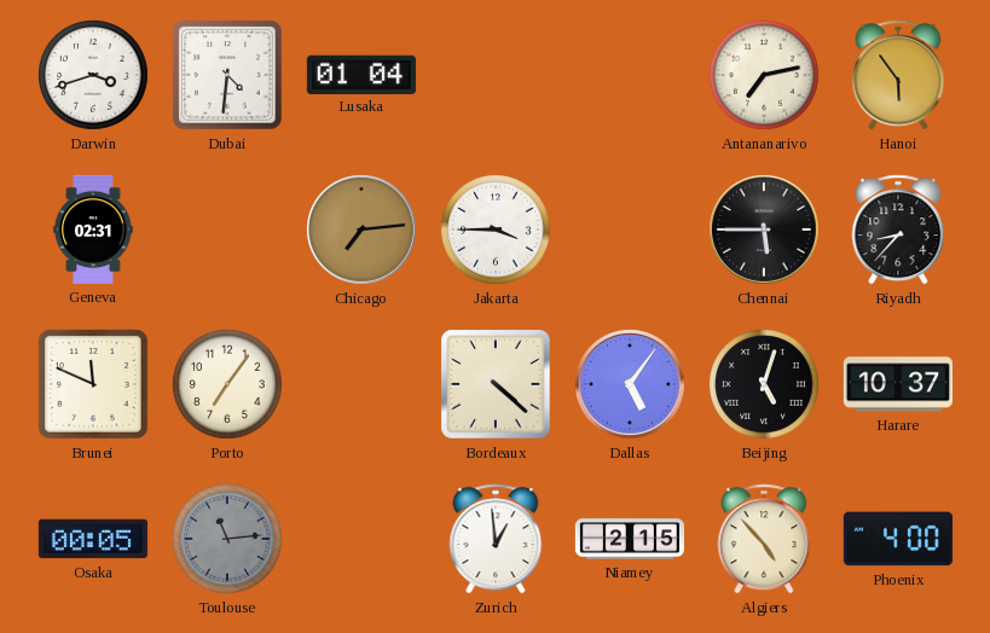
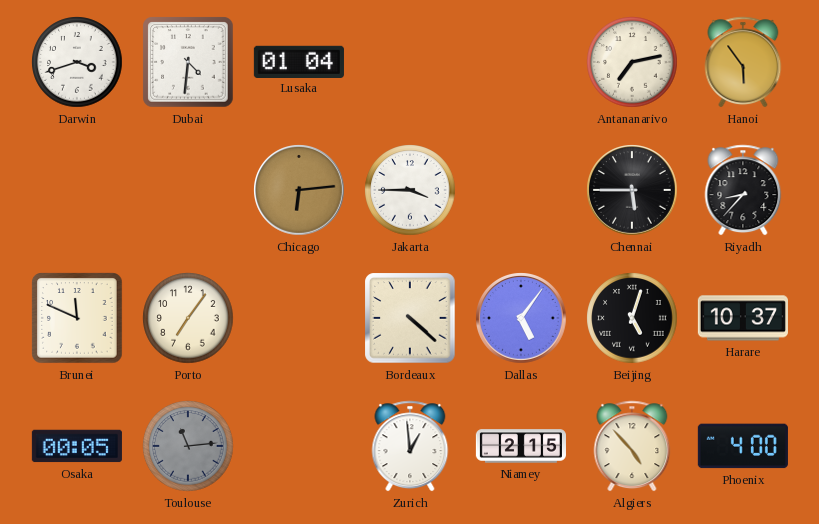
Geneva: 02:31 -> none (93, 230)
Chicago: 7:14 -> 6:14 (299, 190)
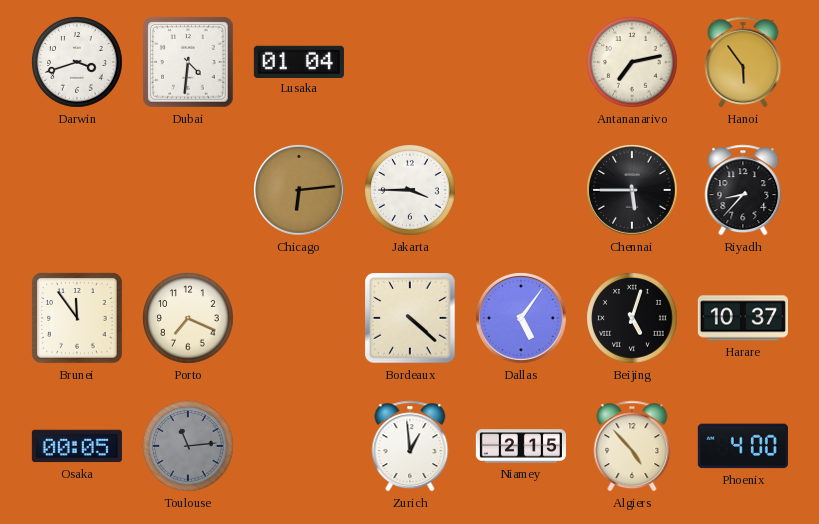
Brunei: 11:49 -> 11:54 (77, 318)
Porto: 7:06 -> 7:19 (188, 318)
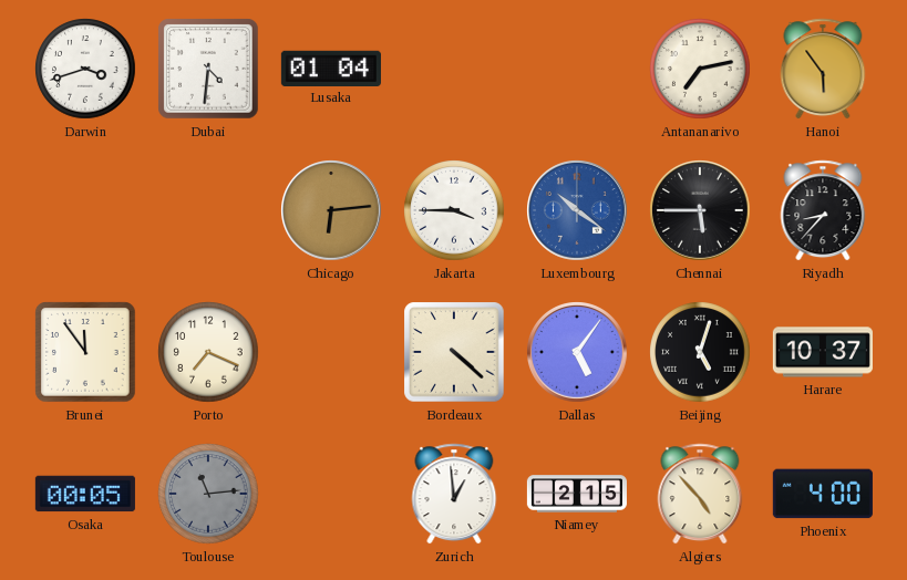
Luxembourg: none -> 10:21 (577, 210)
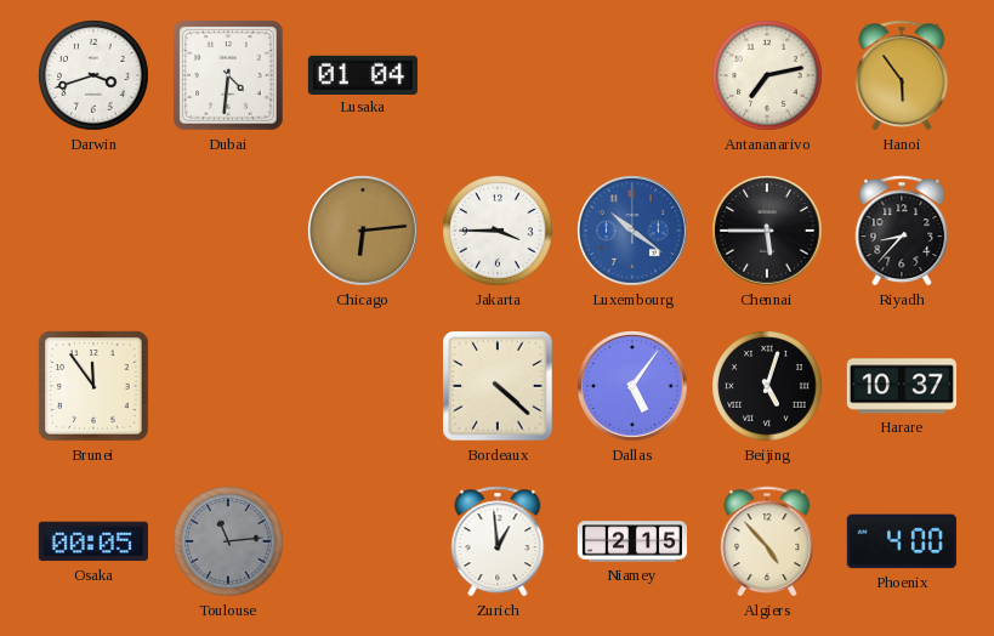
Porto: 7:19 -> none (208, 352)
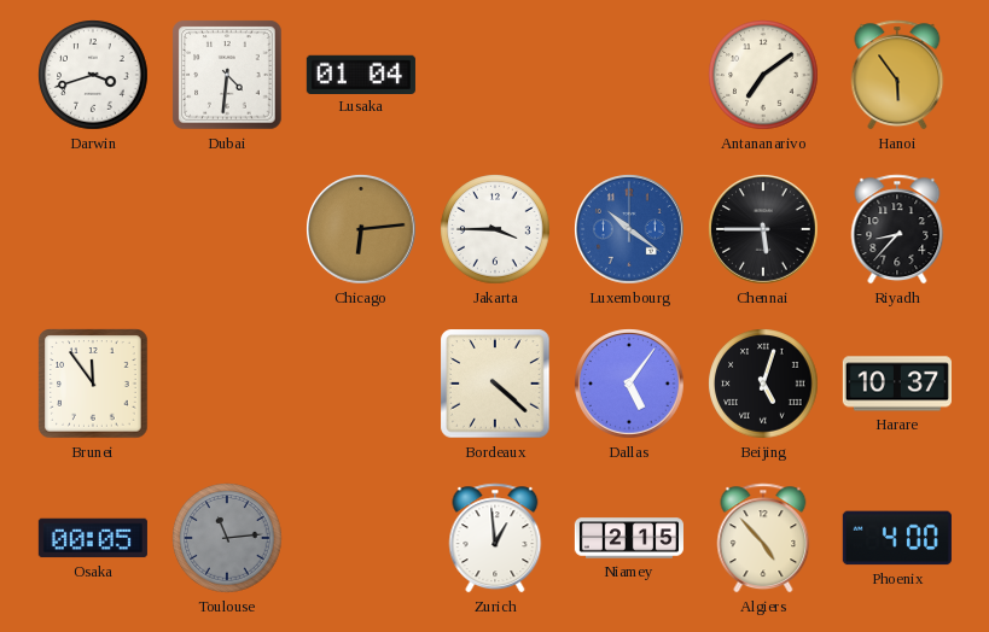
Antananarivo: 7:13 -> 7:09 (763, 75)
